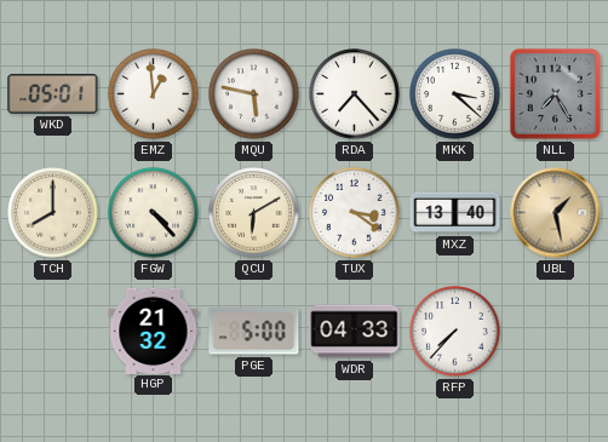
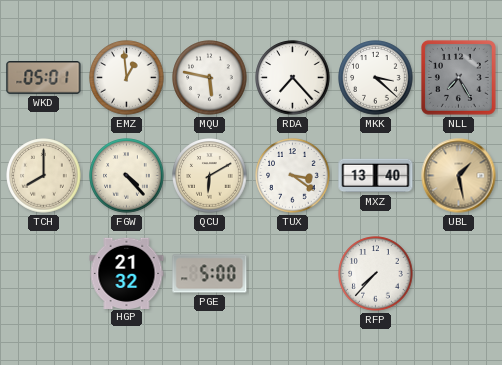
WDR: 04:33 -> none (355, 332)
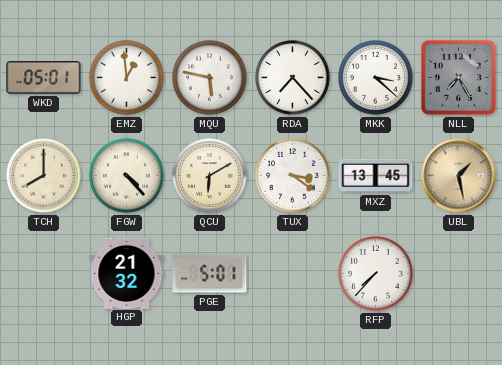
MXZ: 13:40 -> 13:45 (376, 176)
PGE: 5:00 -> 5:01 (210, 274)
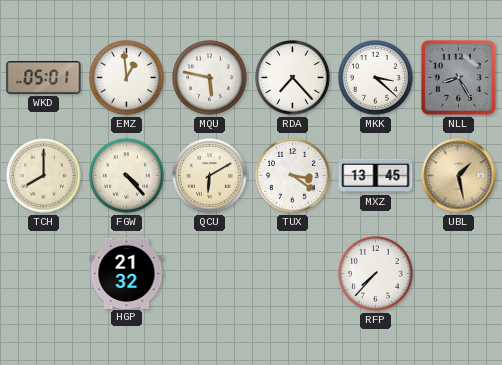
NLL: 7:25 -> 8:25 (458, 77)
PGE: 5:01 -> none (210, 274)
